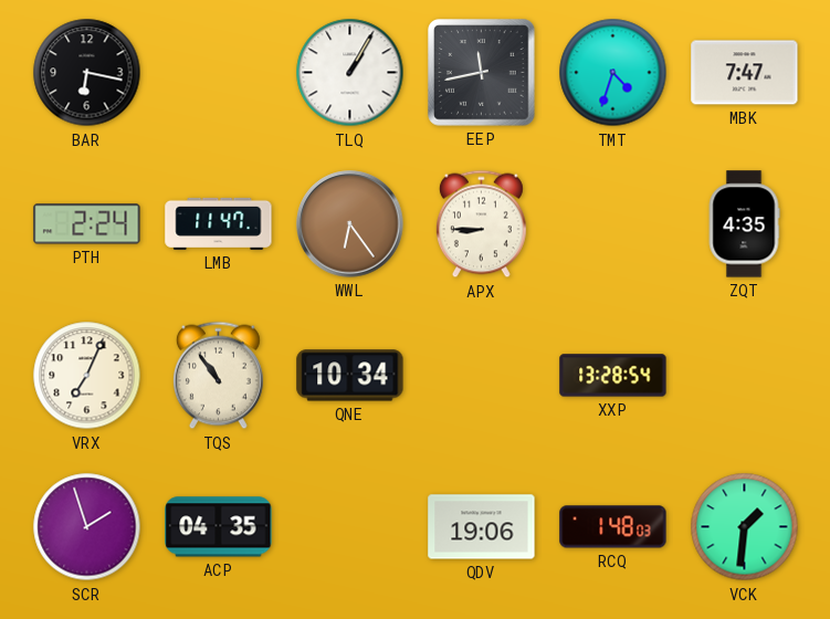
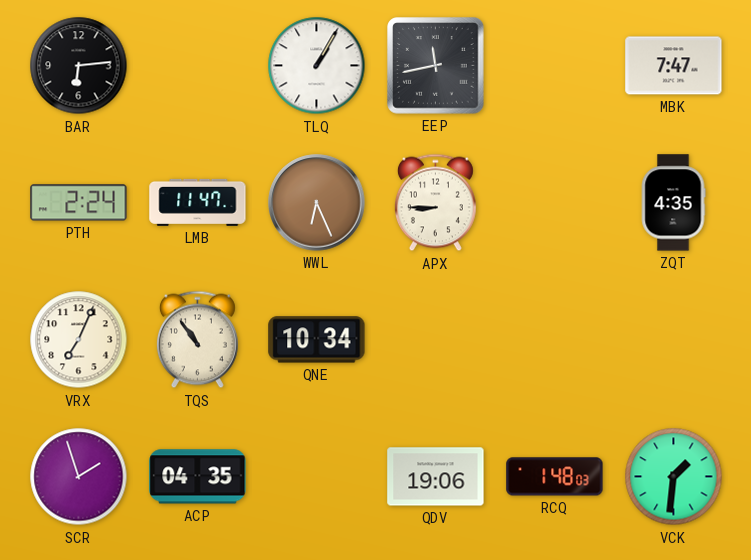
BAR: 6:17 -> 6:14 (79, 66)
TMT: 4:33 -> none (613, 73)
WWL: 6:24 -> 6:26 (317, 203)
XXP: 13:28 -> none (613, 376)
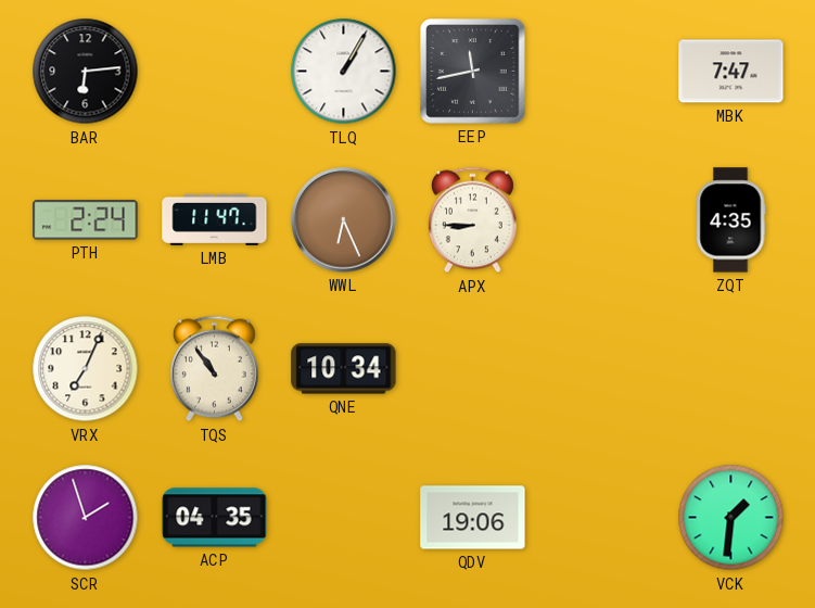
RCQ: 1:48 -> none (555, 477)
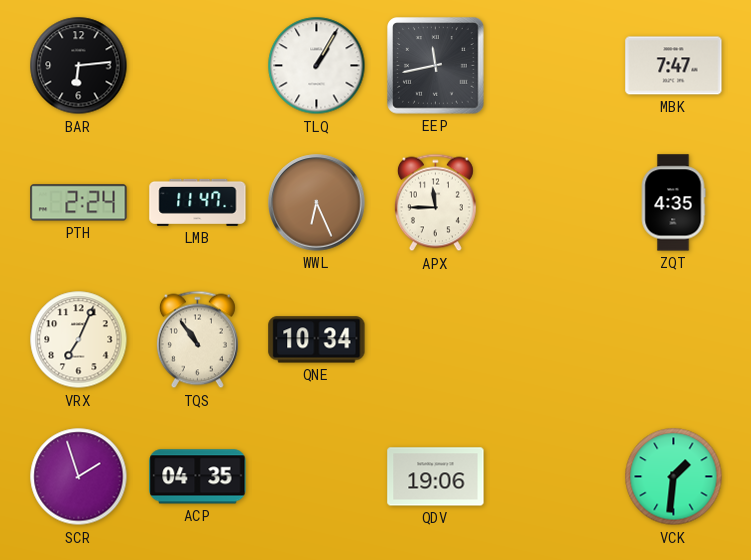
APX: 8:45 -> 11:45 (435, 203)
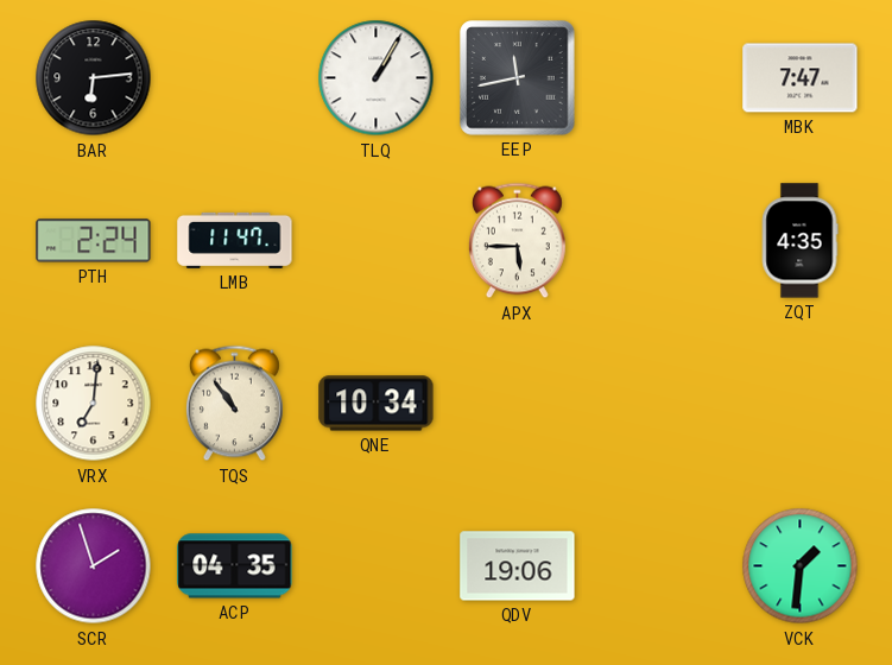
WWL: 6:26 -> none (317, 203)
APX: 11:45 -> 5:45 (517, 241)
VRX: 7:04 -> 7:01 (94, 404)
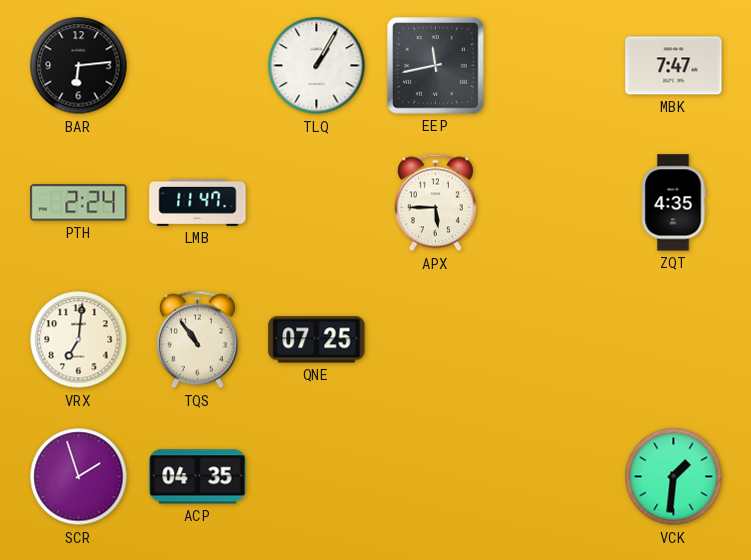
QNE: 10:34 -> 07:25 (317, 340)
QDV: 19:06 -> none (518, 566)
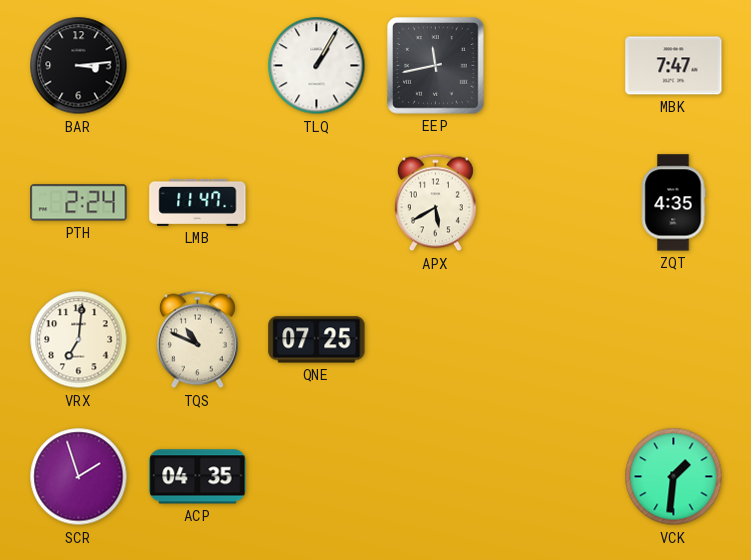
BAR: 6:14 -> 3:14 (79, 66)
APX: 5:45 -> 5:40 (435, 203)
TQS: 10:54 -> 10:49 (197, 340)
